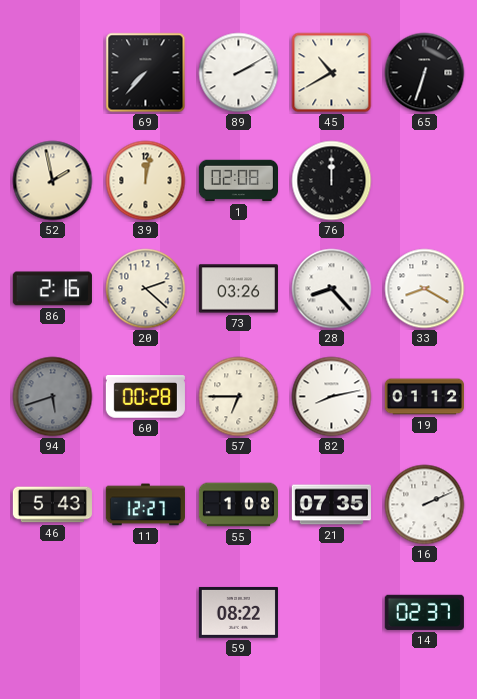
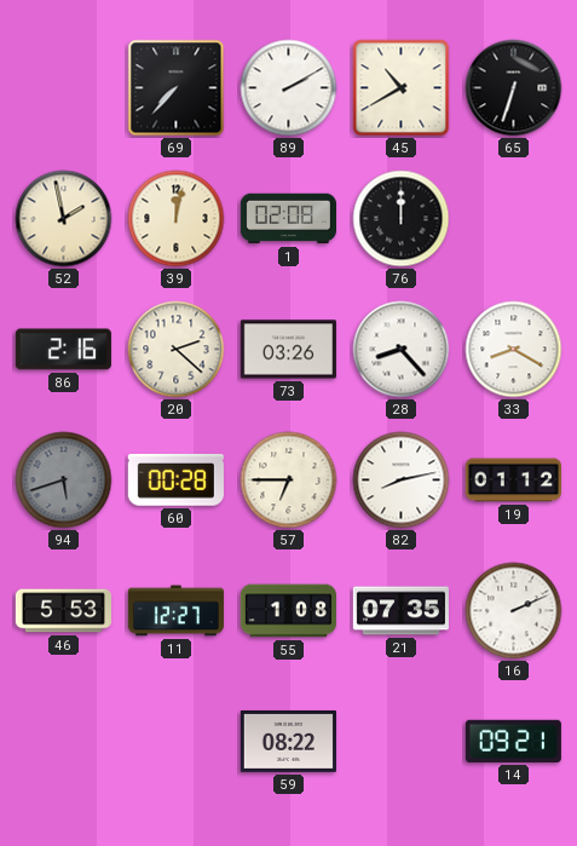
46: 5:43 -> 5:53 (63, 611)
14: 02:37 -> 09:21 (513, 741)
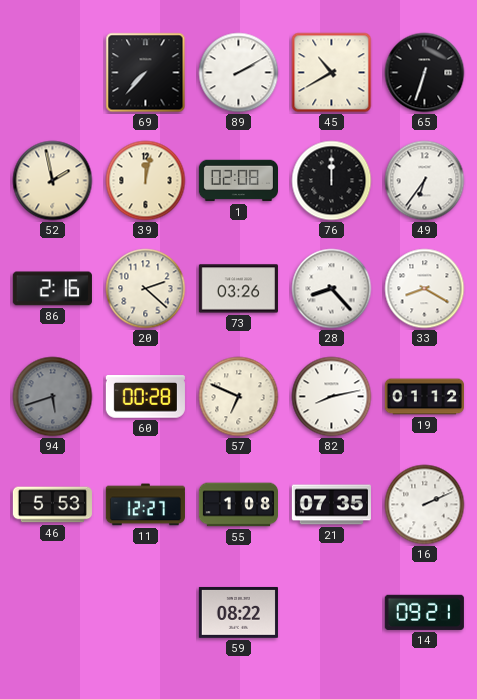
49: none -> 6:36 (425, 181)
57: 6:45 -> 6:49 (239, 397)
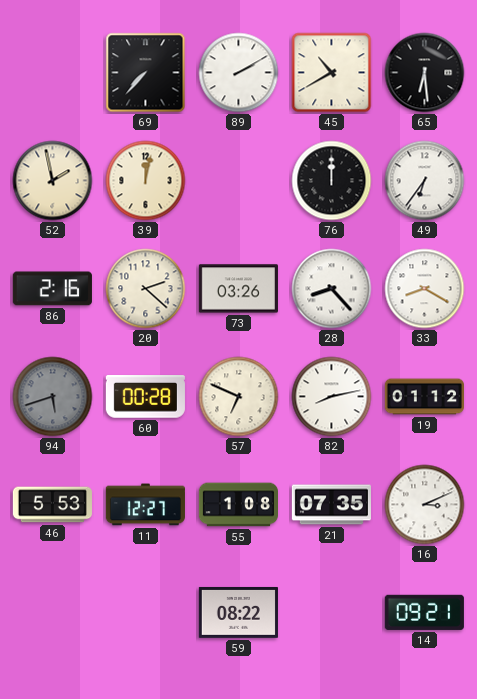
65: 6:33 -> 6:29 (425, 73)
1: 02:08 -> none (238, 181)
16: 2:11 -> 3:11 (425, 505)
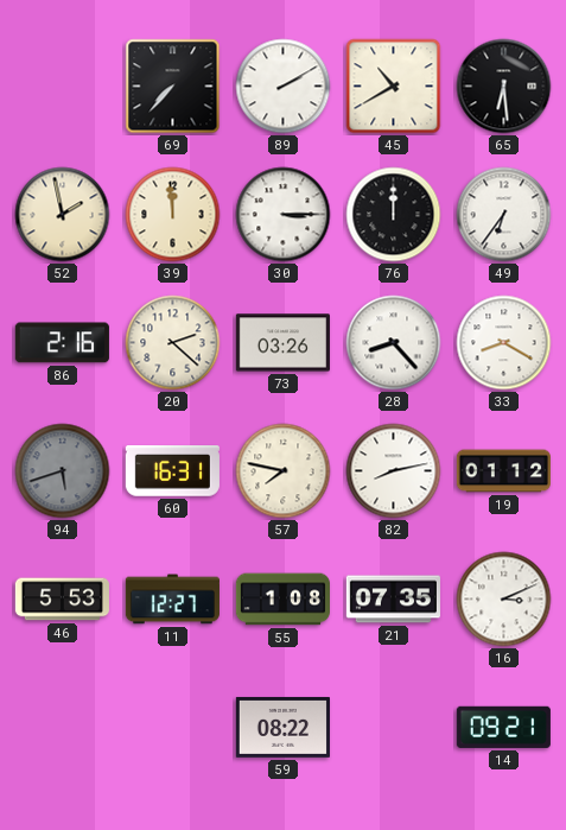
39: 12:02 -> 11:59 (173, 215)
30: none -> 3:15 (284, 215)
60: 00:28 -> 16:31 (172, 471)
57: 6:49 -> 7:47 (284, 471)
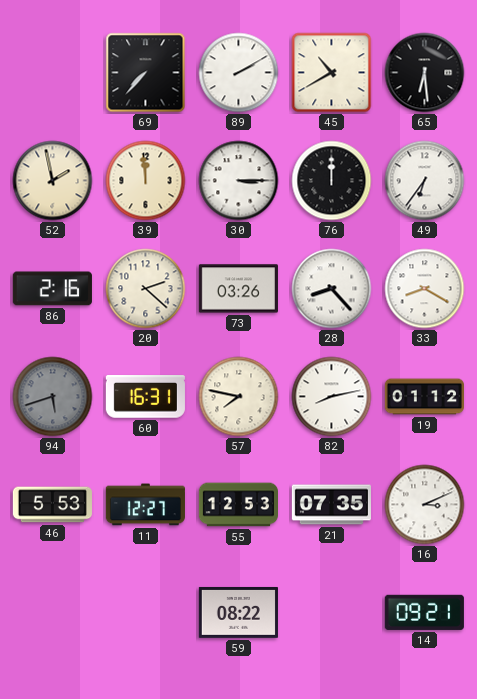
55: 1:08 -> 12:53 (238, 505)
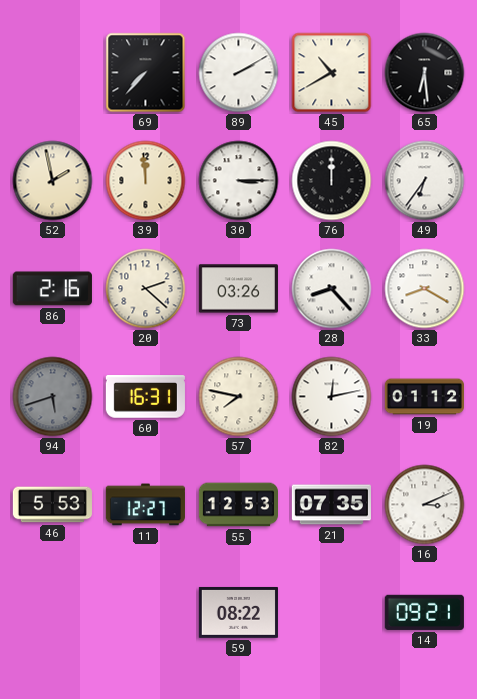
82: 8:13 -> 12:13 (332, 397)
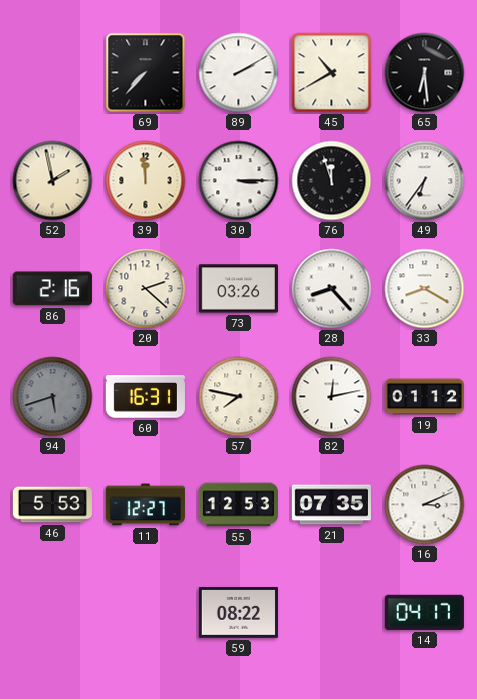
76: 12:00 -> 11:57 (332, 181)
14: 09:21 -> 04:17 (424, 612)
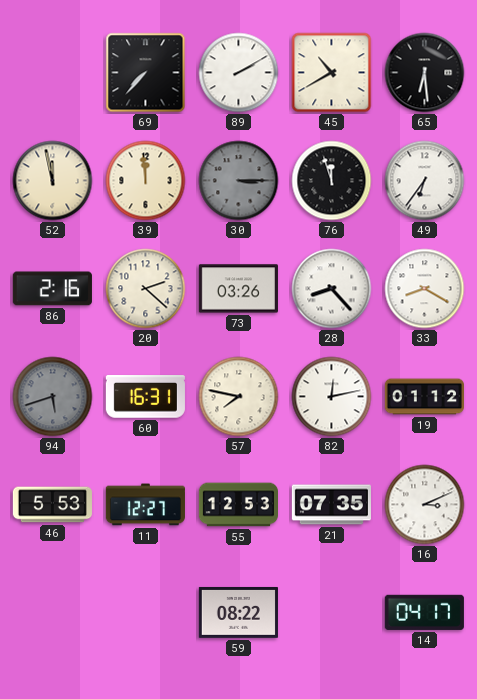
52: 1:58 -> 11:58 (53, 181)
30 dial: white -> grey (239, 181)
